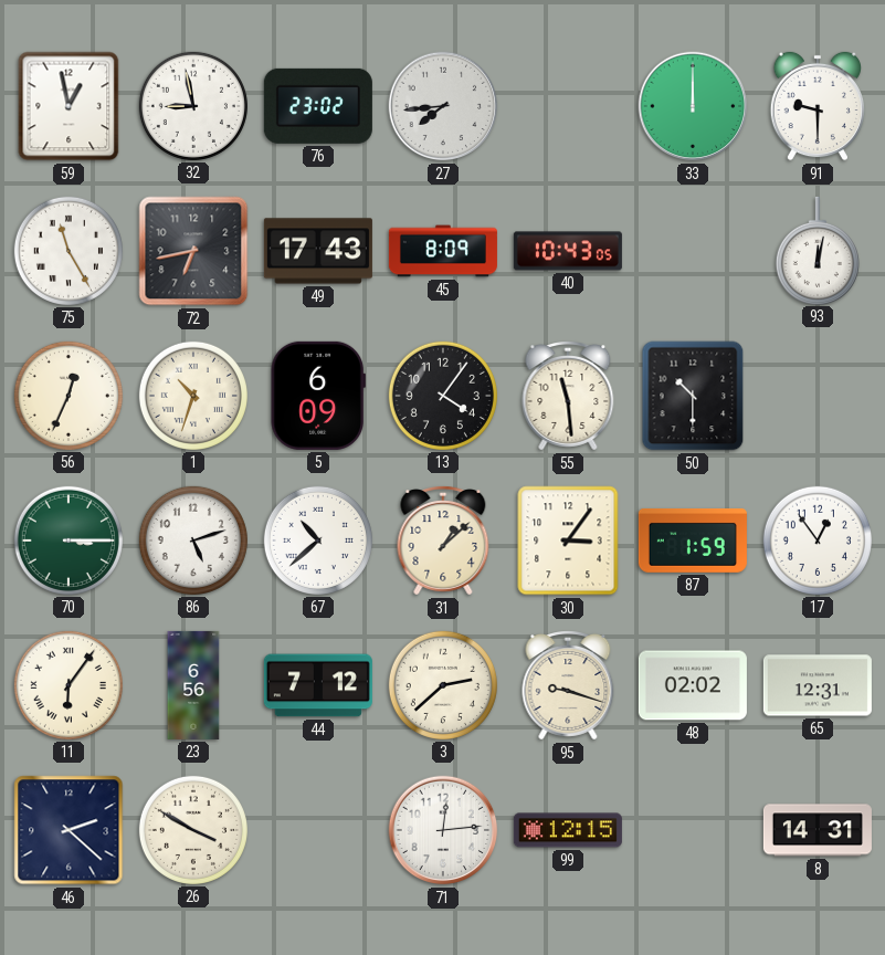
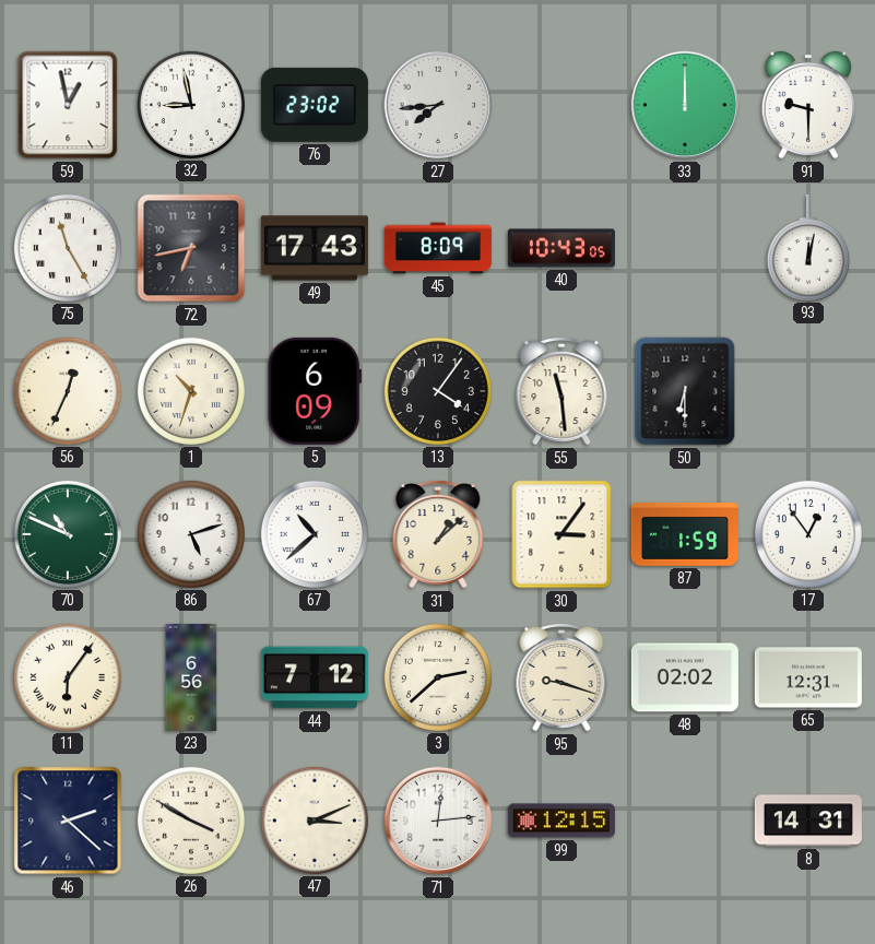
50: 10:30 -> 6:30 (685, 391)
70: 3:15 -> 10:49 (68, 534)
47: none -> 3:11 (315, 821)
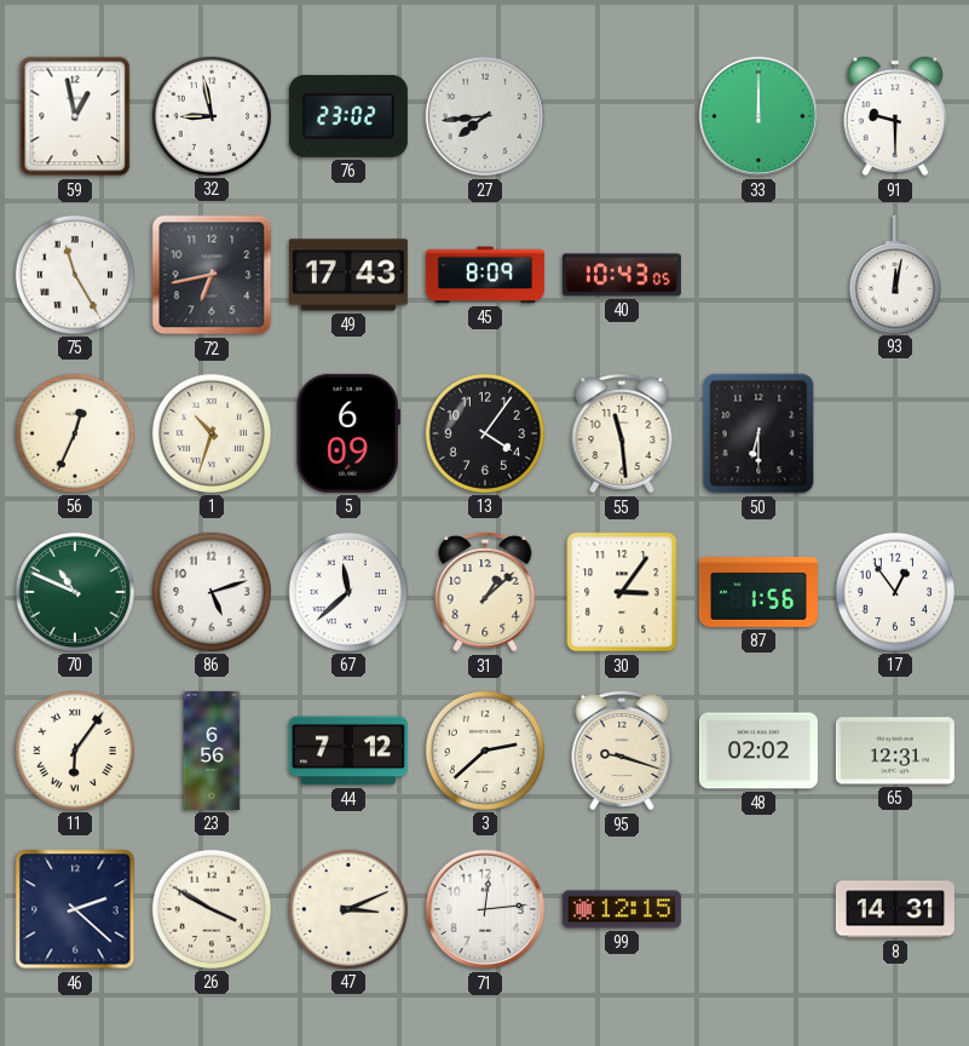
67: 10:38 -> 11:38 (348, 592)
87: 1:59 -> 1:56 (759, 592)
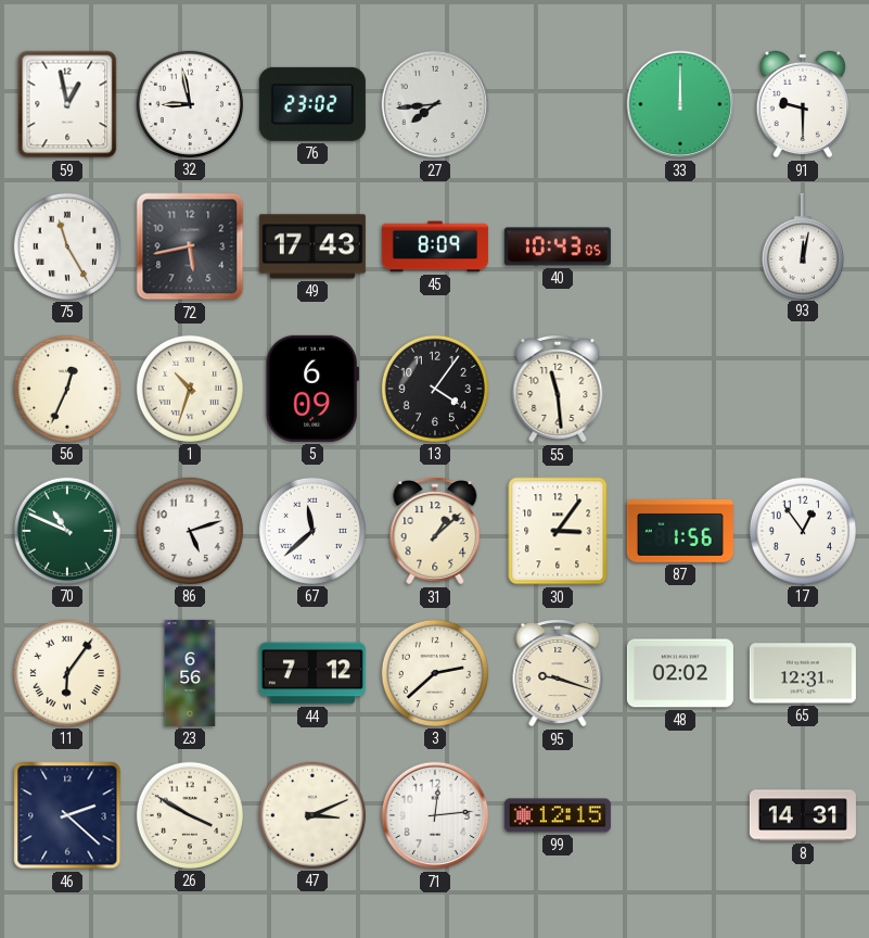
72: 6:43 -> 5:43 (190, 246)
50: 6:30 -> none (759, 433)
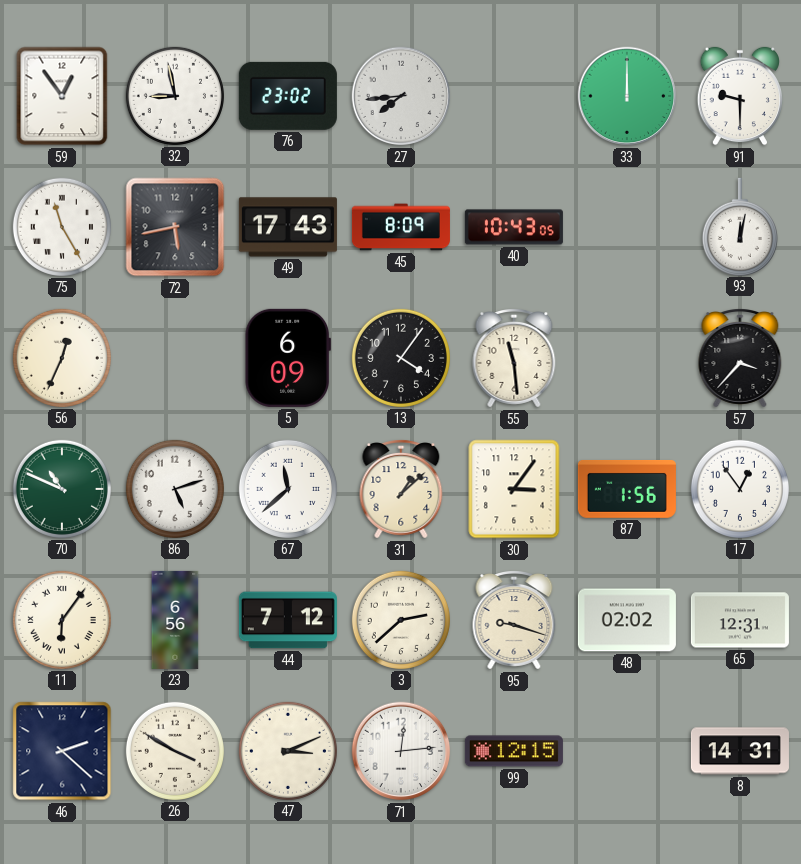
59: 12:58 -> 12:54 (62, 96)
1: 10:33 -> none (190, 389)
57: none -> 3:37 (740, 359)
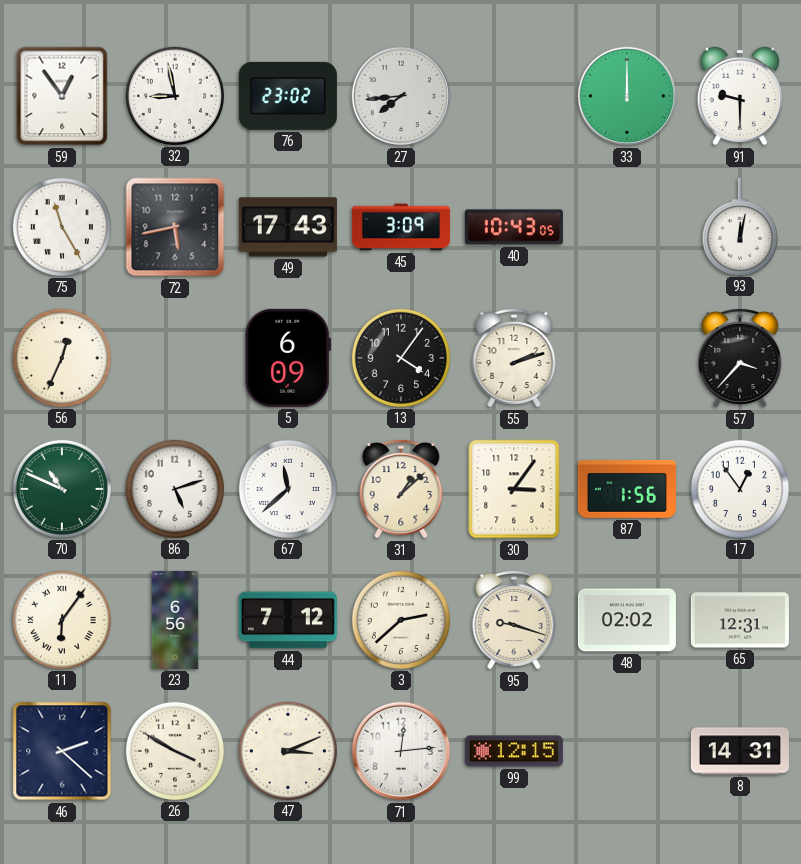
45: 8:09 -> 3:09 (401, 227)
55: 11:29 -> 2:12 (514, 359)
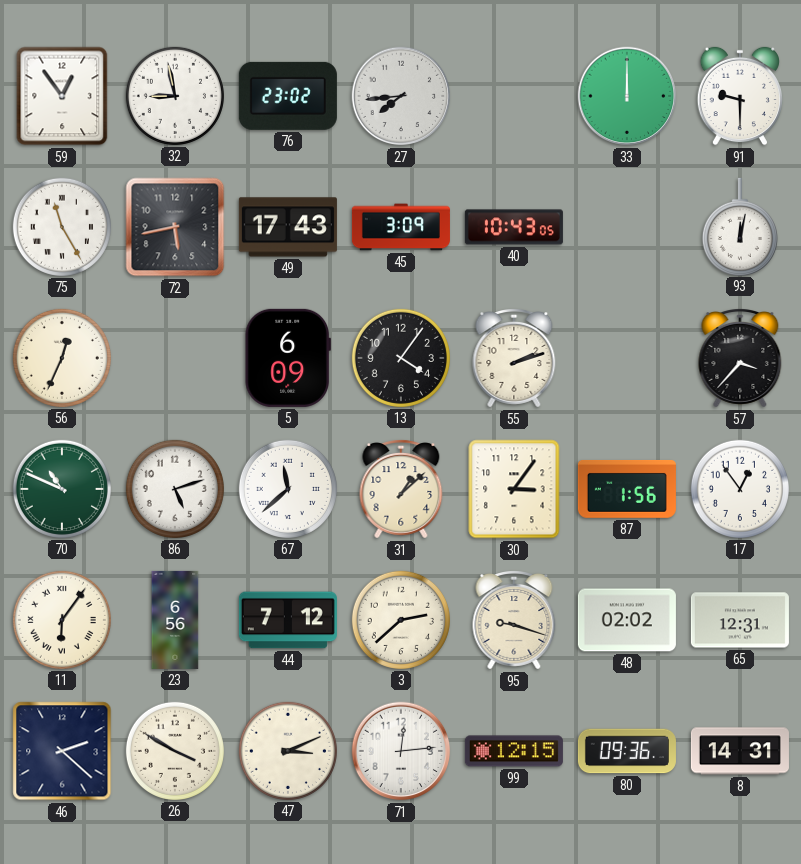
80: none -> 09:36 (627, 751)
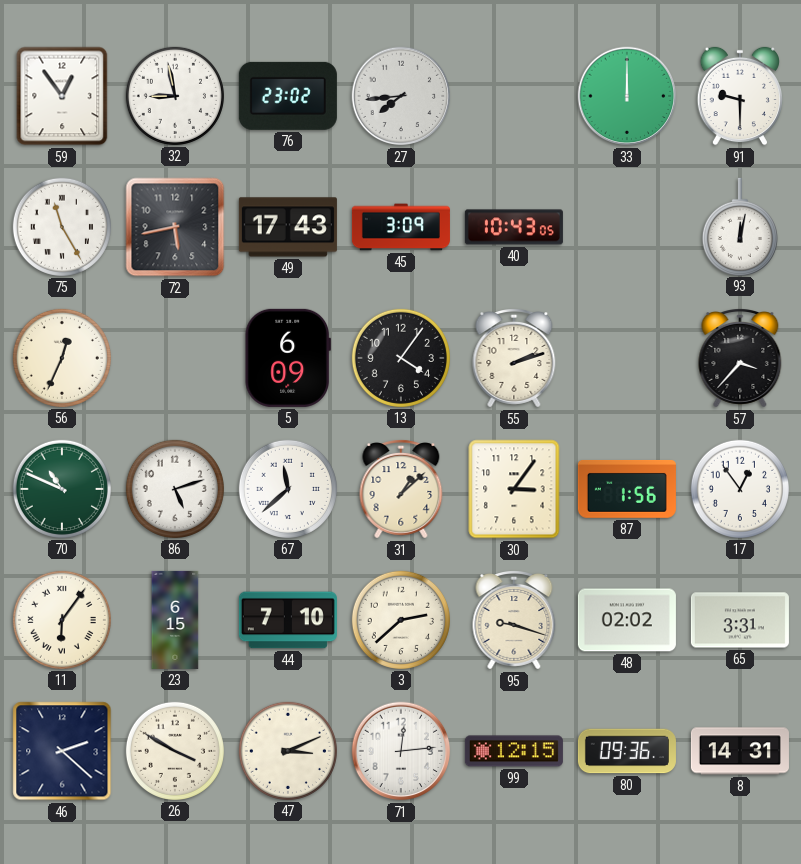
23: 6:56 -> 6:15 (175, 620)
44: 7:12 -> 7:10 (288, 620)
65: 12:31 -> 3:31 (740, 620)
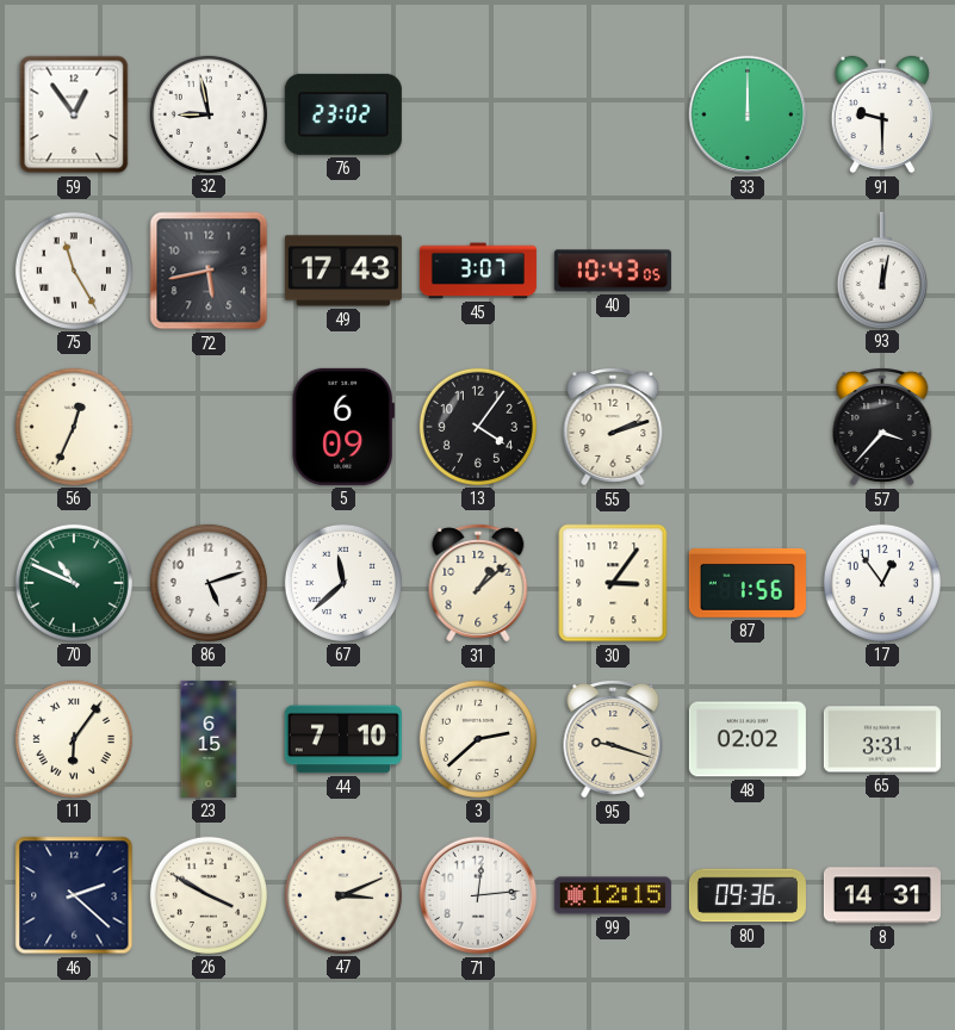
27: 7:44 -> none (401, 96)
45: 3:09 -> 3:07 (478, 271)
